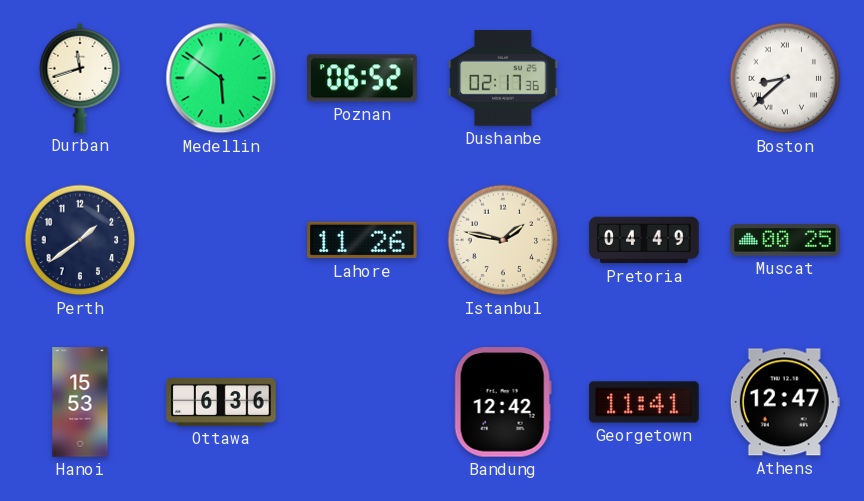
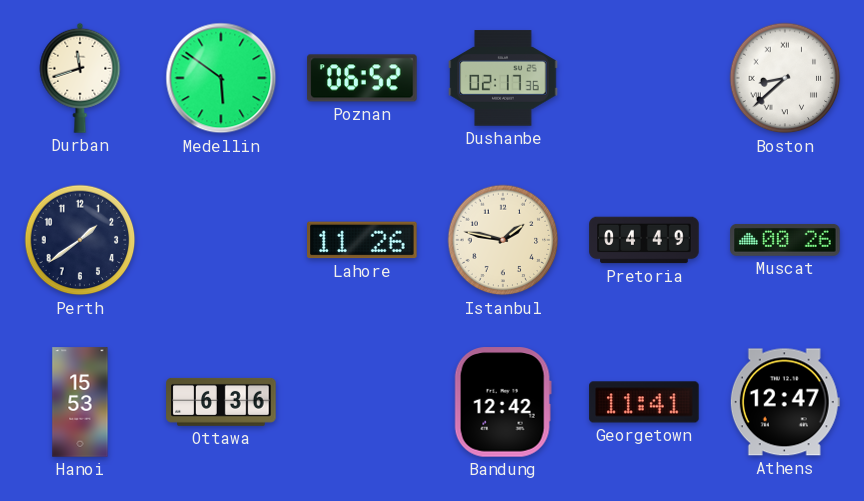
Muscat: 00:25 -> 00:26 (785, 240)
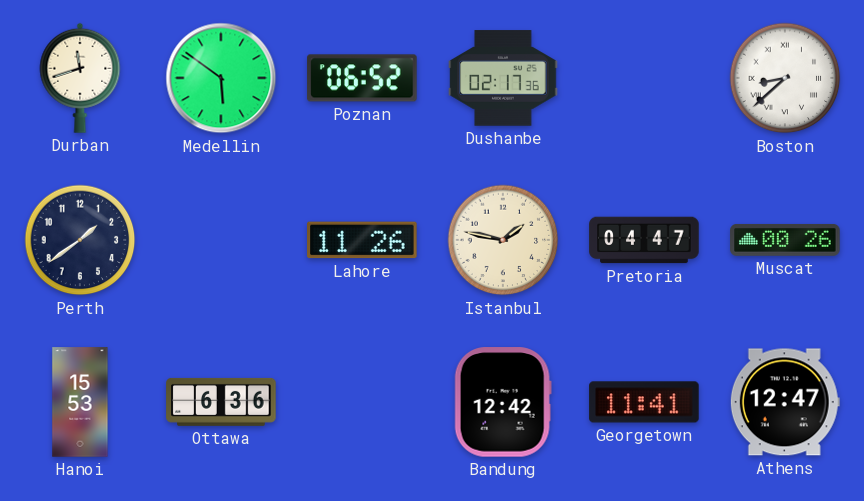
Pretoria: 04:49 -> 04:47 (644, 240)
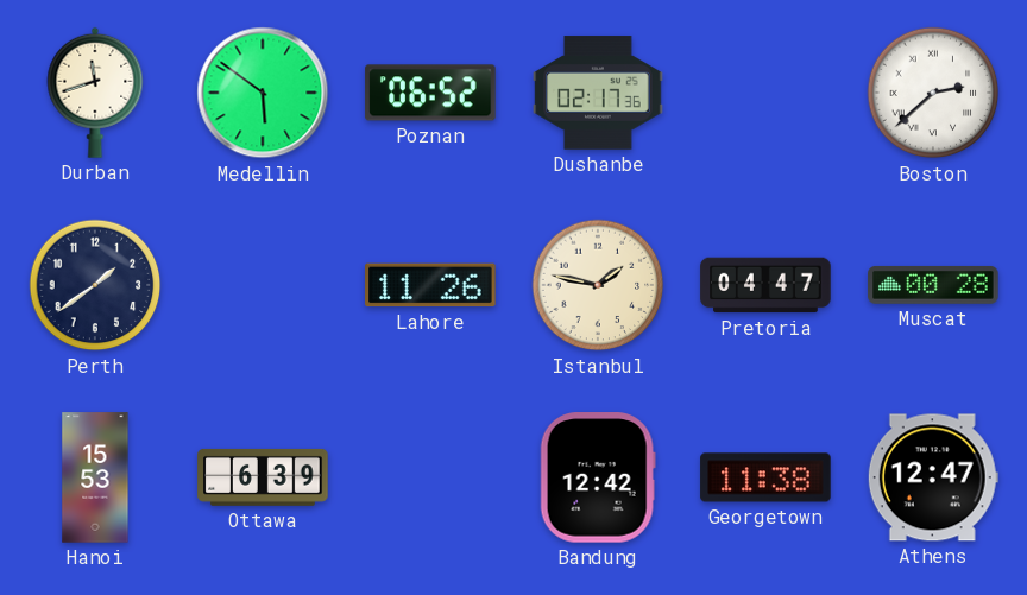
Boston: 8:38 -> 2:38 (933, 93)
Muscat: 00:26 -> 00:28 (933, 285)
Ottawa: 6:36 -> 6:39 (263, 477)
Georgetown: 11:41 -> 11:38 (765, 477)
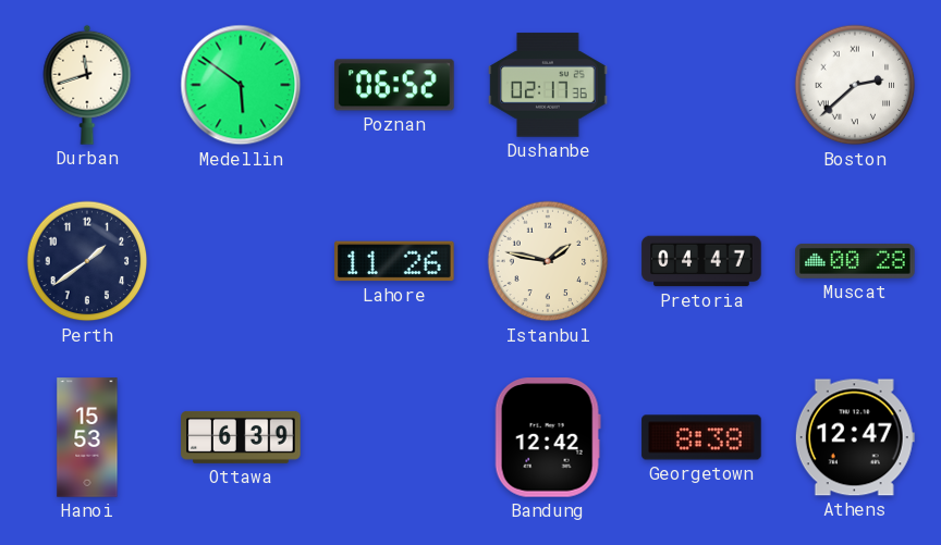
Georgetown: 11:38 -> 8:38 (701, 437)
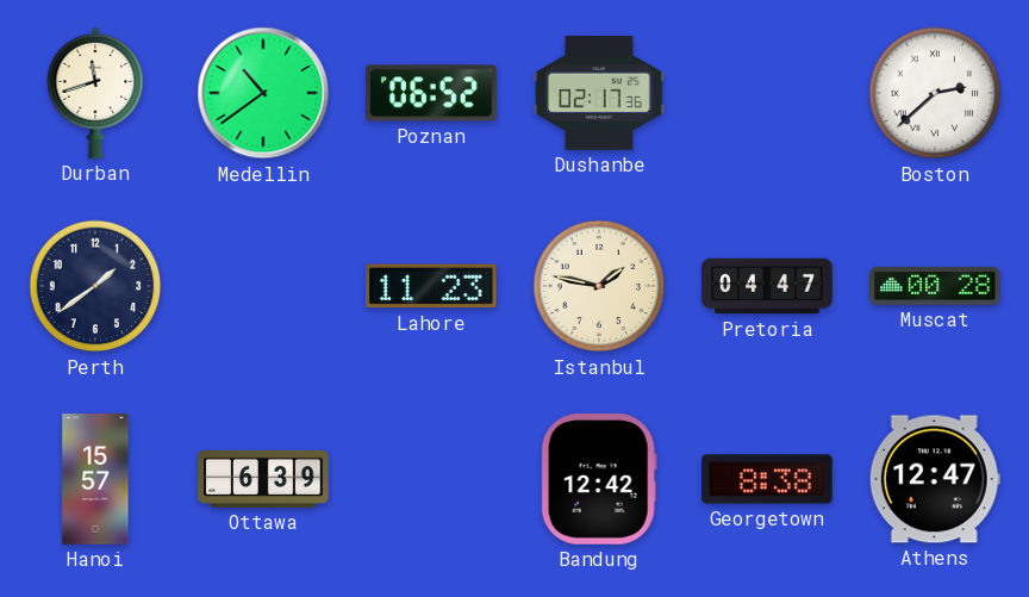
Medellin: 5:51 -> 10:39 (263, 93)
Lahore: 11:26 -> 11:23 (431, 286)
Hanoi: 15:53 -> 15:57 (95, 479)
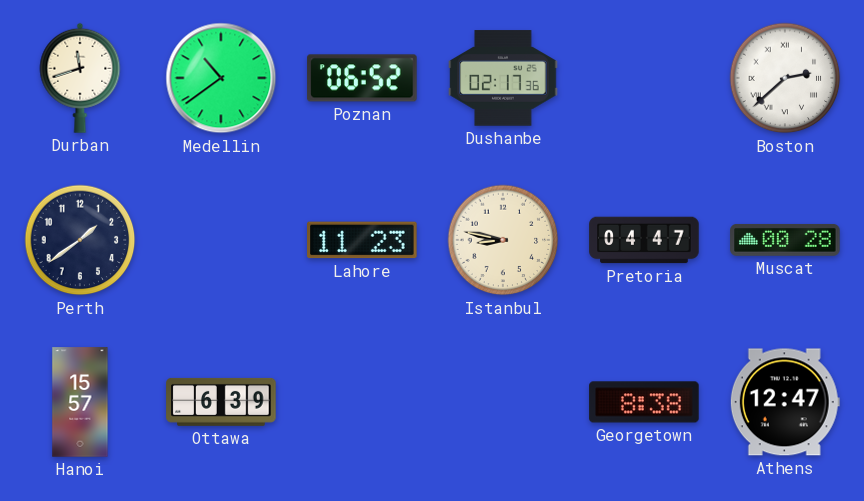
Istanbul: 1:47 -> 8:47 (503, 240)
Bandung: 12:42 -> none (599, 479)
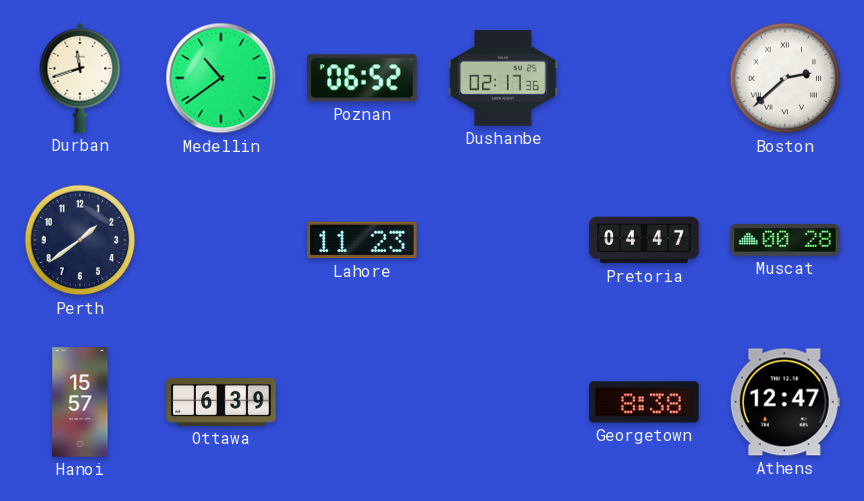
Istanbul: 8:47 -> none (503, 240)
